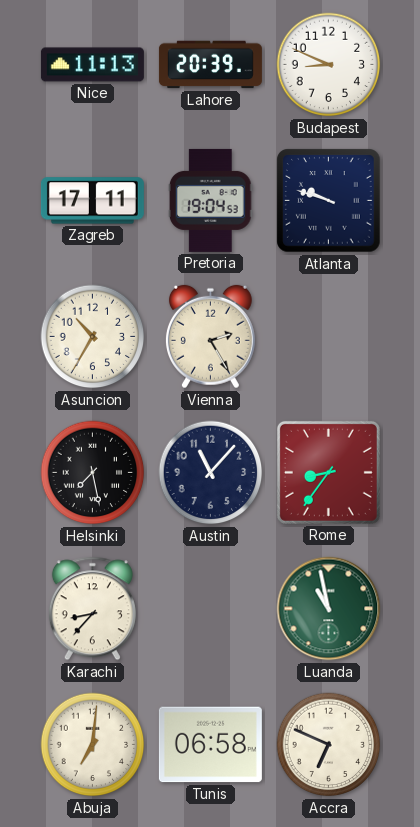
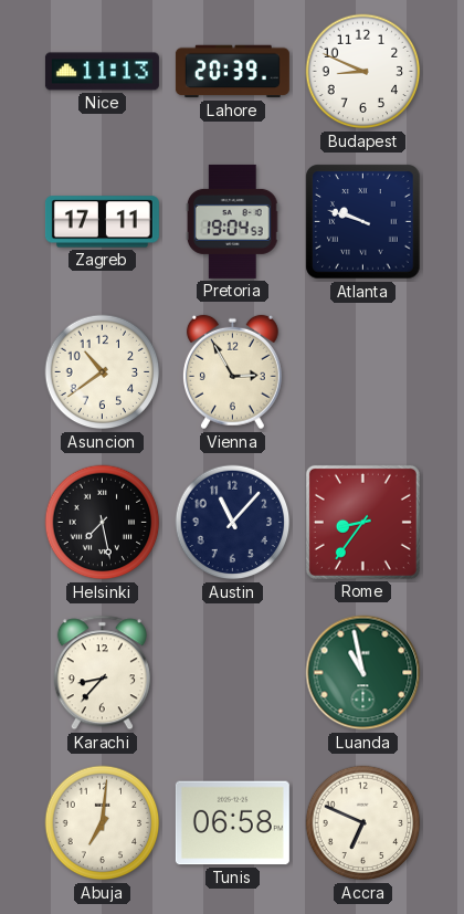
Asuncion: 10:35 -> 10:39 (103, 372)
Vienna: 2:25 -> 2:55 (232, 372)
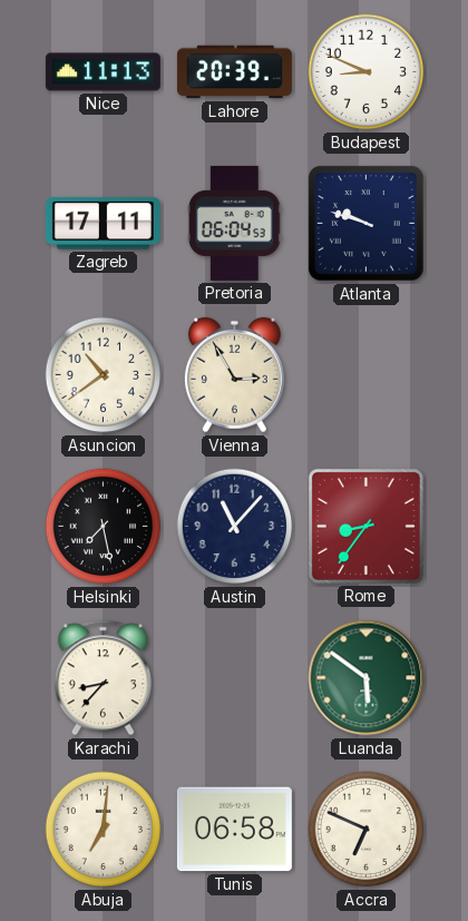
Pretoria: 19:04 -> 06:04 (234, 223)
Luanda: 10:58 -> 5:51 (367, 678)
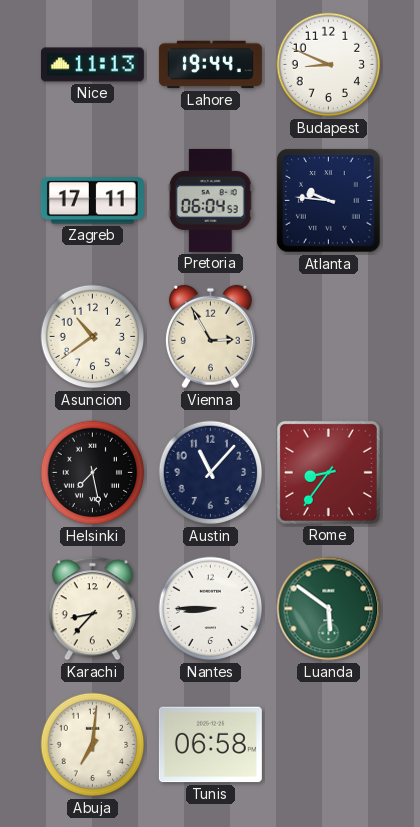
Lahore: 20:39 -> 19:44 (210, 65)
Atlanta: 9:48 -> 9:46 (329, 201)
Nantes: none -> 8:45 (211, 609)
Accra: 6:49 -> none (367, 830)
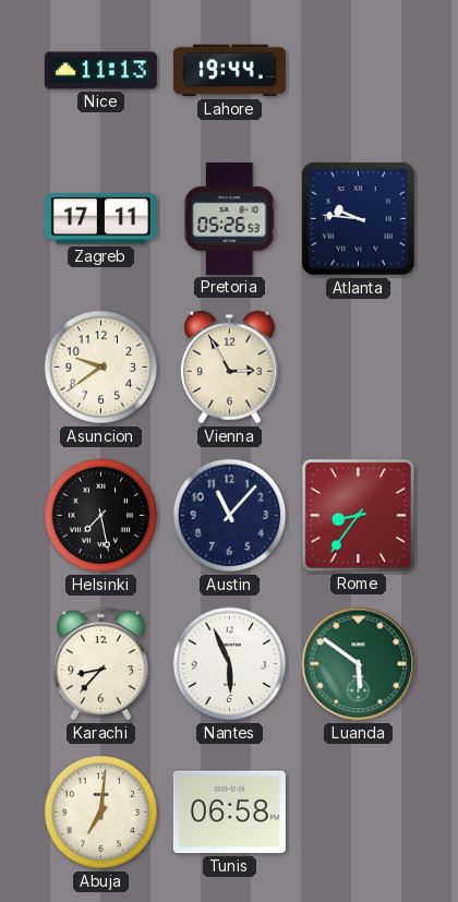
Budapest: 8:49 -> none (329, 65)
Pretoria: 06:04 -> 05:26 (229, 218)
Asuncion: 10:39 -> 9:39 (101, 368)
Nantes: 8:45 -> 5:56 (230, 664)
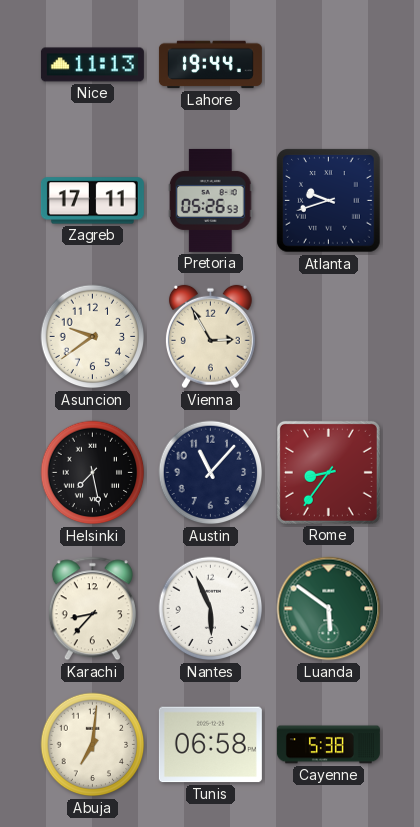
Atlanta: 9:46 -> 9:42 (329, 201)
Cayenne: none -> 5:38 (328, 745)
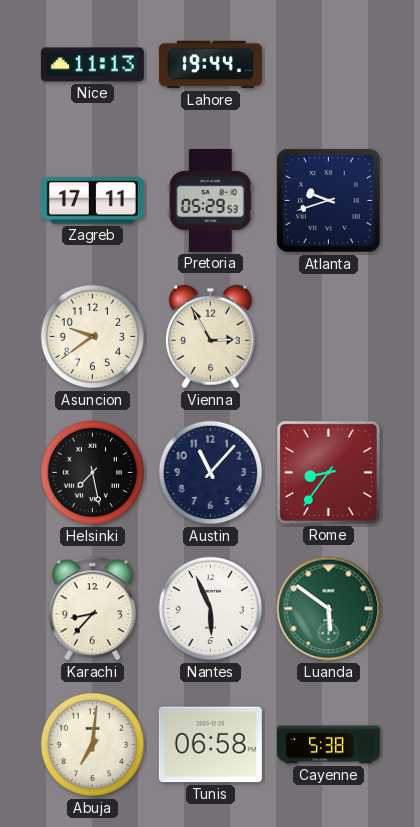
Pretoria: 05:26 -> 05:29 (210, 200)
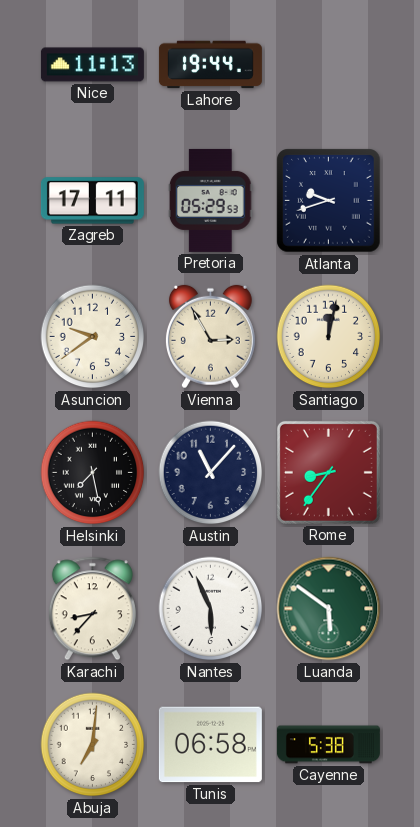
Santiago: none -> 12:02 (329, 337)
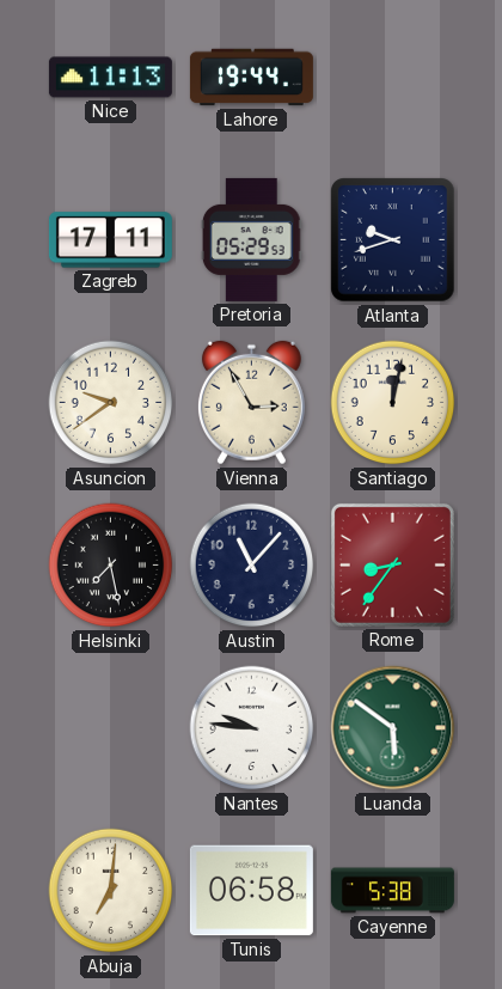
Karachi: 8:37 -> none (92, 609)
Nantes: 5:56 -> 9:46 (252, 728)
